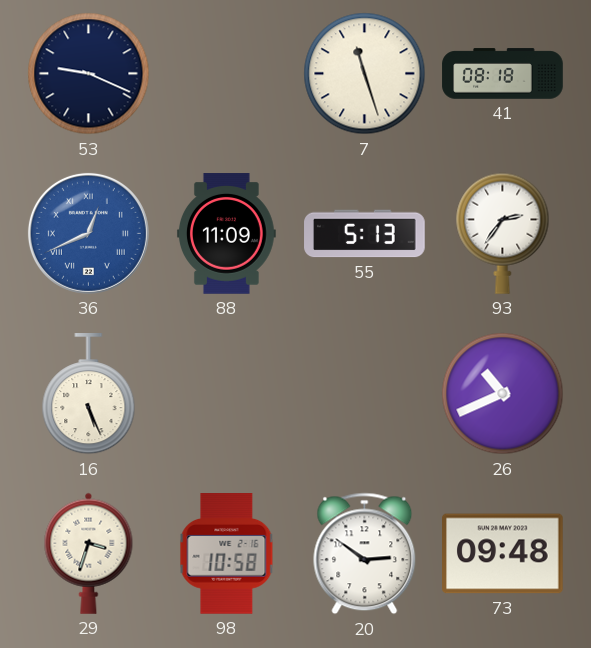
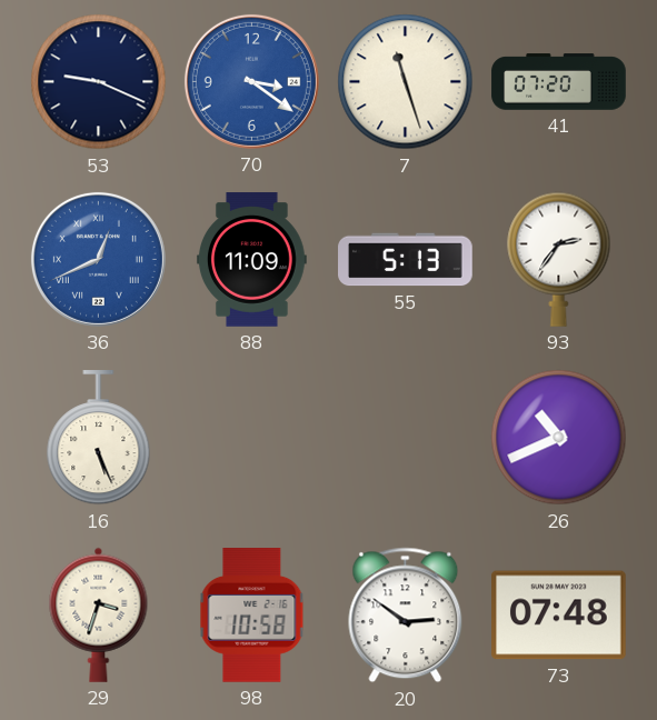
70: none -> 3:21 (251, 81)
41: 08:18 -> 07:20 (559, 82)
73: 09:48 -> 07:48 (559, 616)
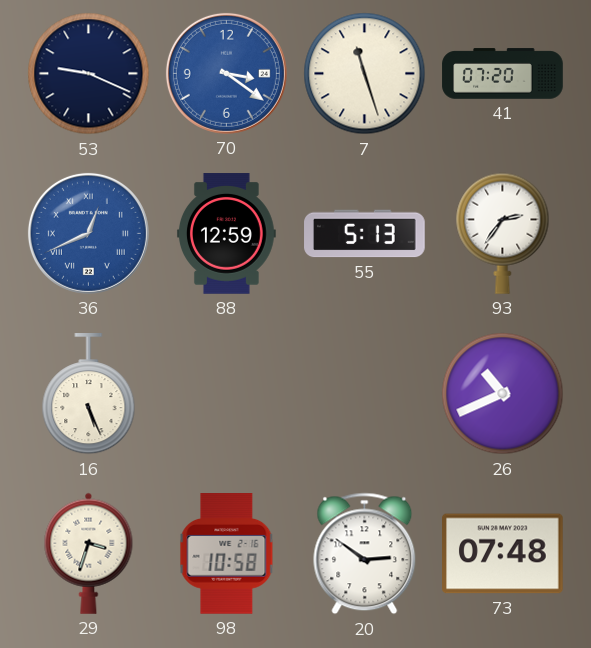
88: 11:09 -> 12:59 (226, 234)
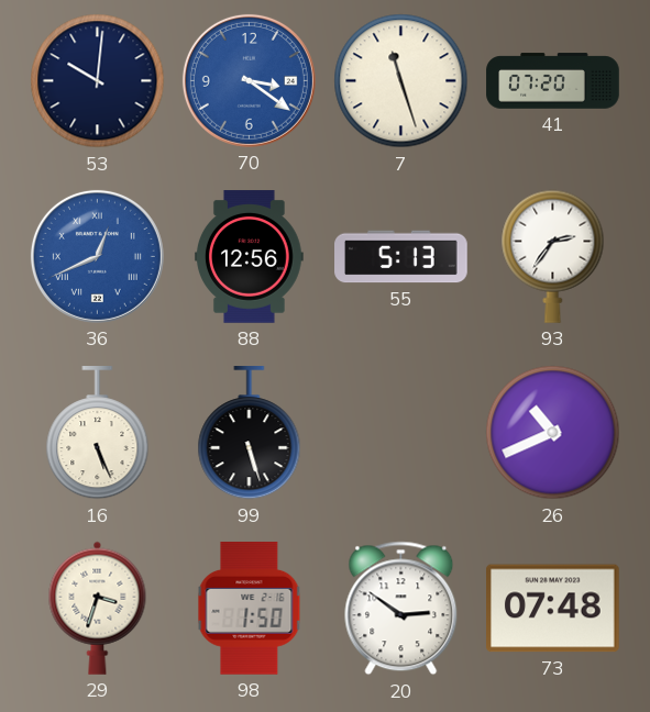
53: 9:19 -> 10:01 (98, 81)
88: 12:59 -> 12:56 (249, 257)
99: none -> 5:27 (250, 433)
98: 10:58 -> 1:50 (250, 609)
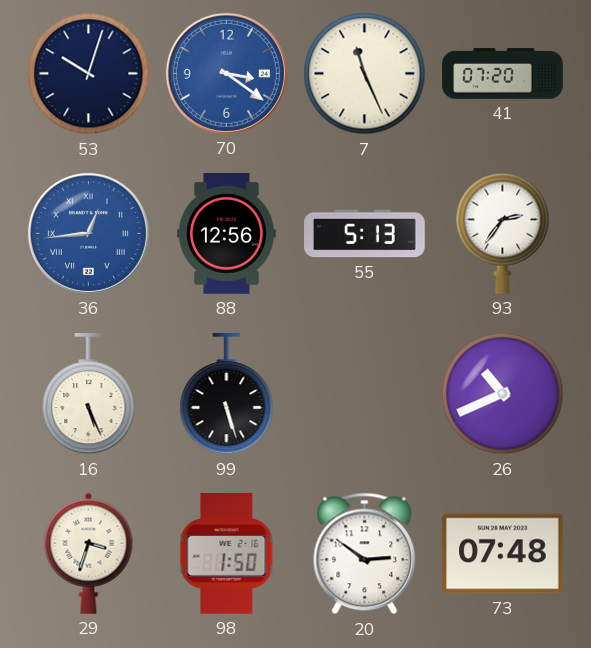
53: 10:01 -> 10:03 (89, 74)
7: 11:27 -> 11:26 (365, 74)
36: 12:41 -> 12:44 (88, 233)
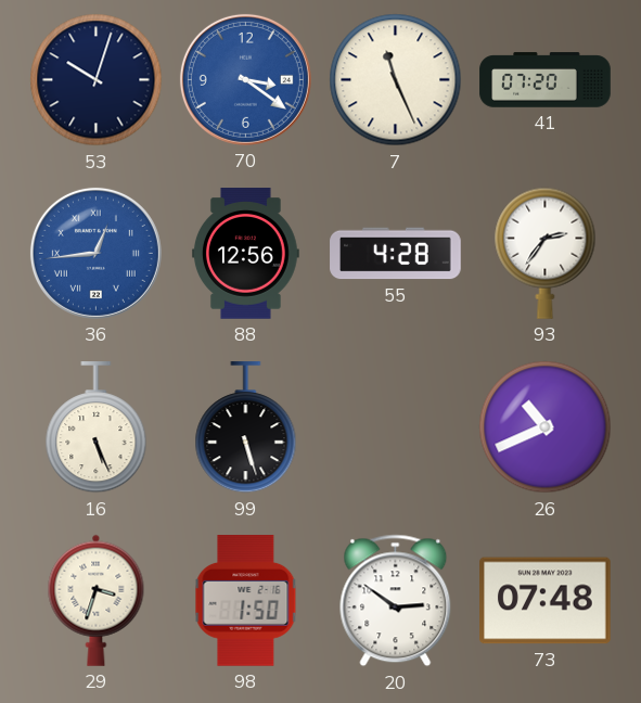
55: 5:13 -> 4:28 (396, 254)
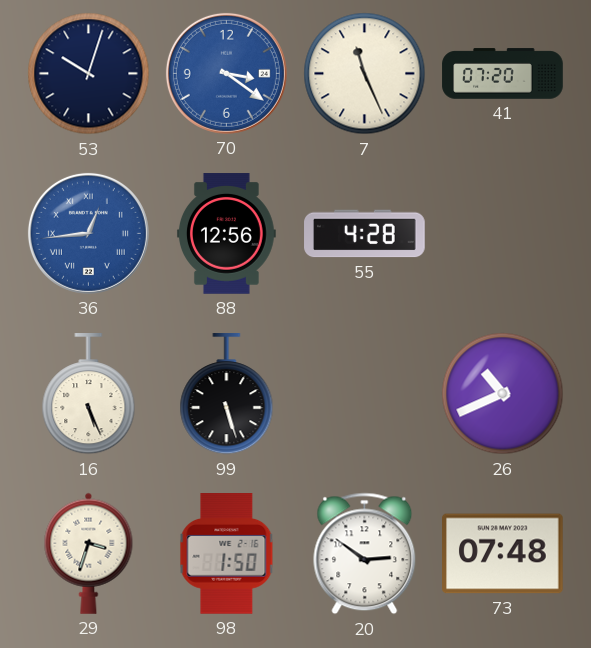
93: 2:36 -> none (546, 253)
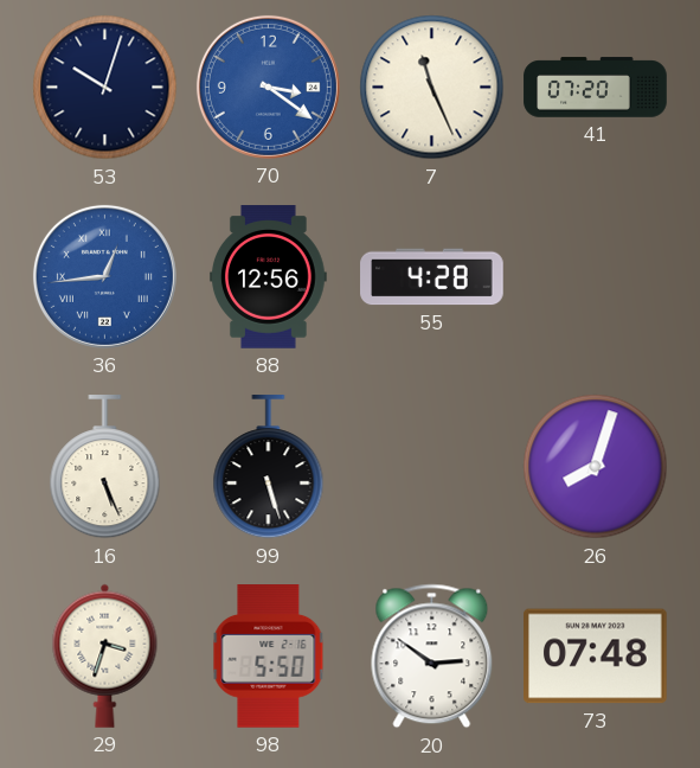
26: 10:41 -> 8:03 (596, 467)
98: 1:50 -> 5:50 (269, 657)
